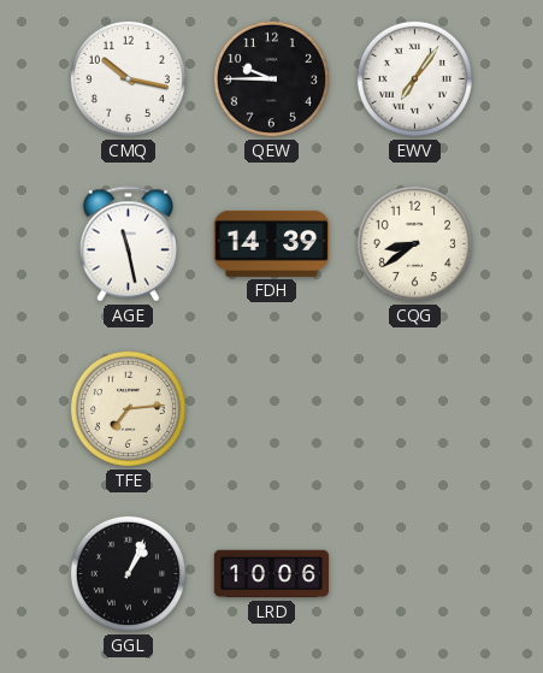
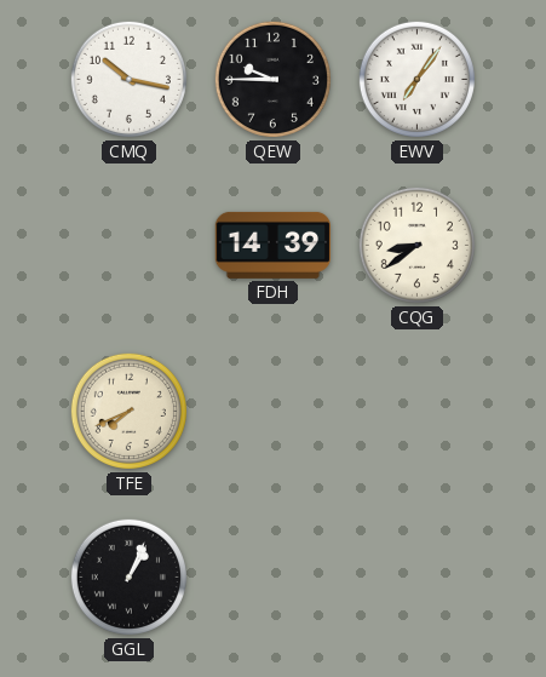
AGE: 11:28 -> none (128, 244)
TFE: 7:14 -> 7:41 (128, 411)
LRD: 10:06 -> none (272, 574)
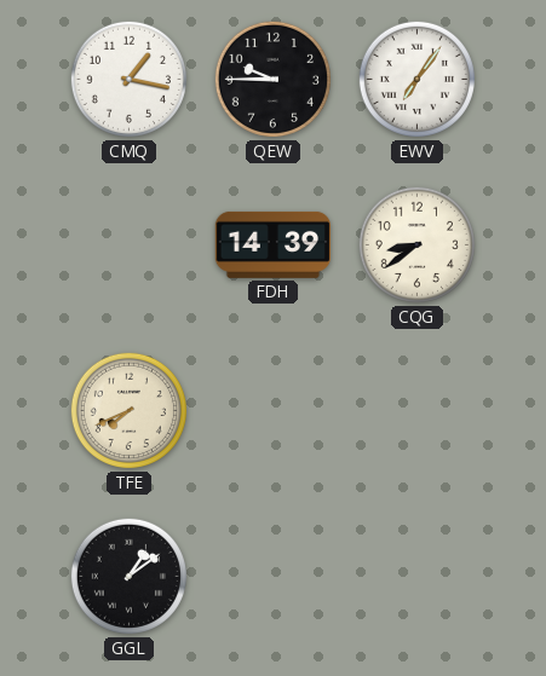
CMQ: 10:17 -> 1:17 (128, 79)
GGL: 1:04 -> 1:09 (128, 576)
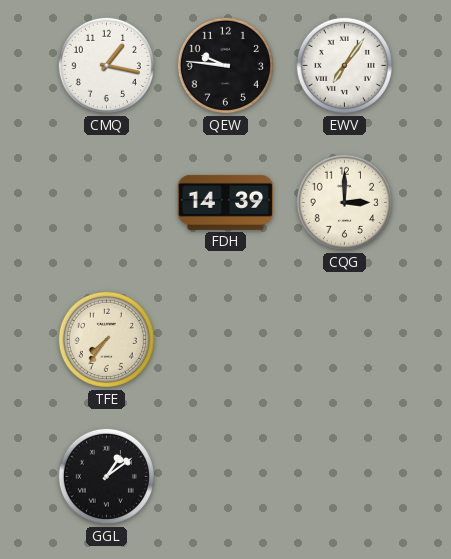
QEW: 9:45 -> 9:46 (225, 65)
CQG: 8:39 -> 3:00 (344, 202)
TFE: 7:41 -> 7:36 (106, 339)
